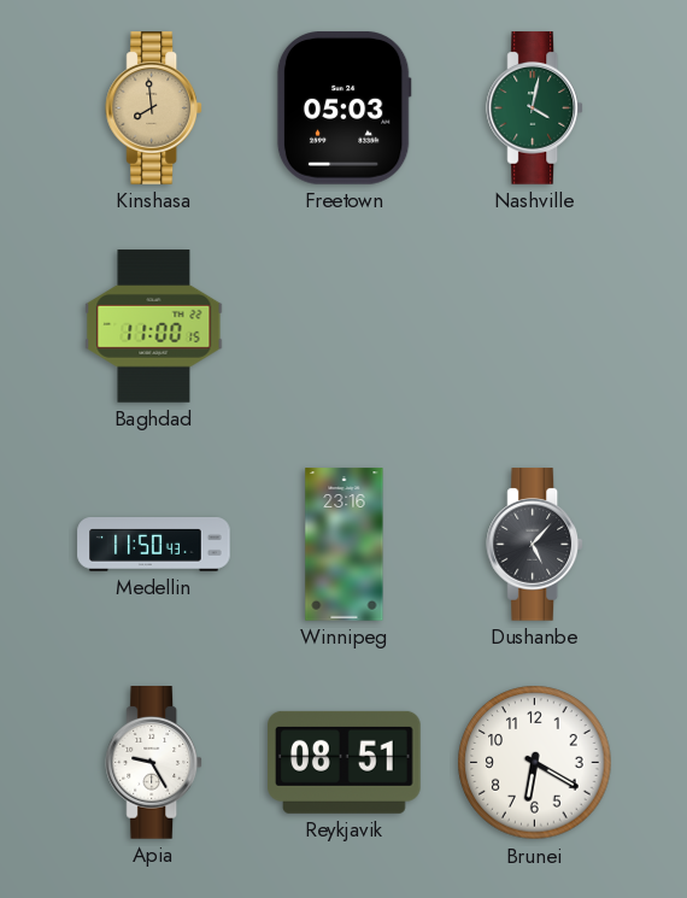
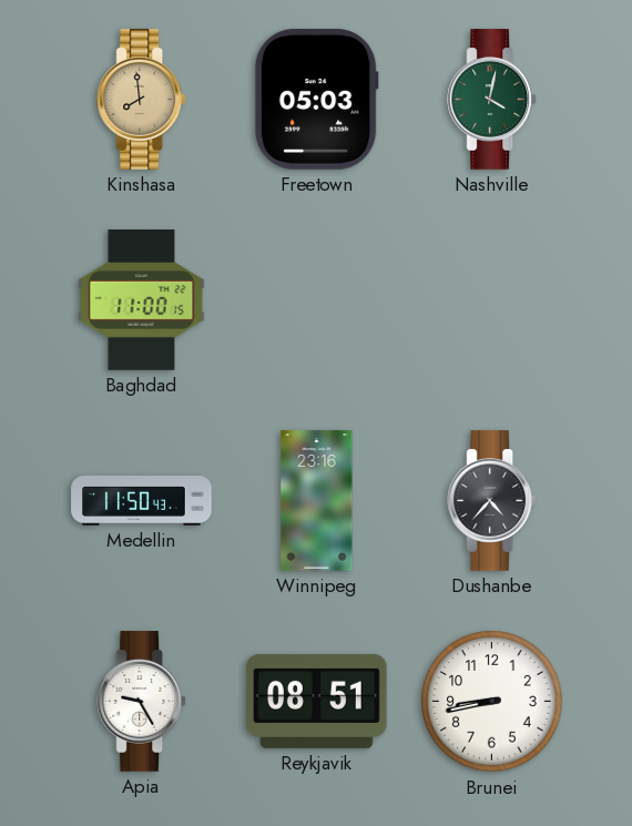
Dushanbe: 5:07 -> 4:37 (492, 501)
Brunei: 6:20 -> 8:43 (492, 702)
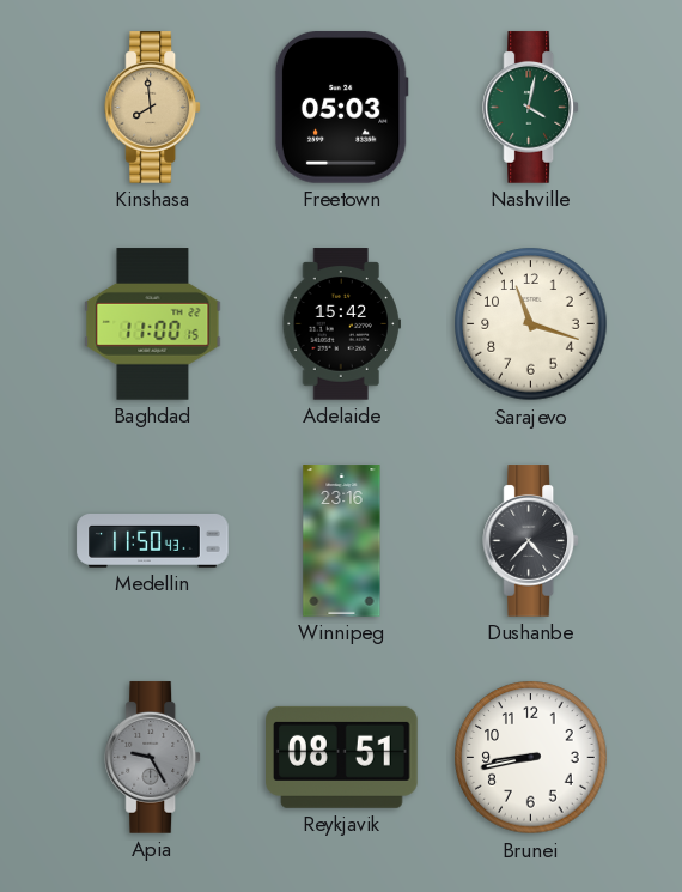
Adelaide: none -> 15:42 (341, 324)
Sarajevo: none -> 11:18 (531, 324)
Apia dial: white -> grey (153, 758)
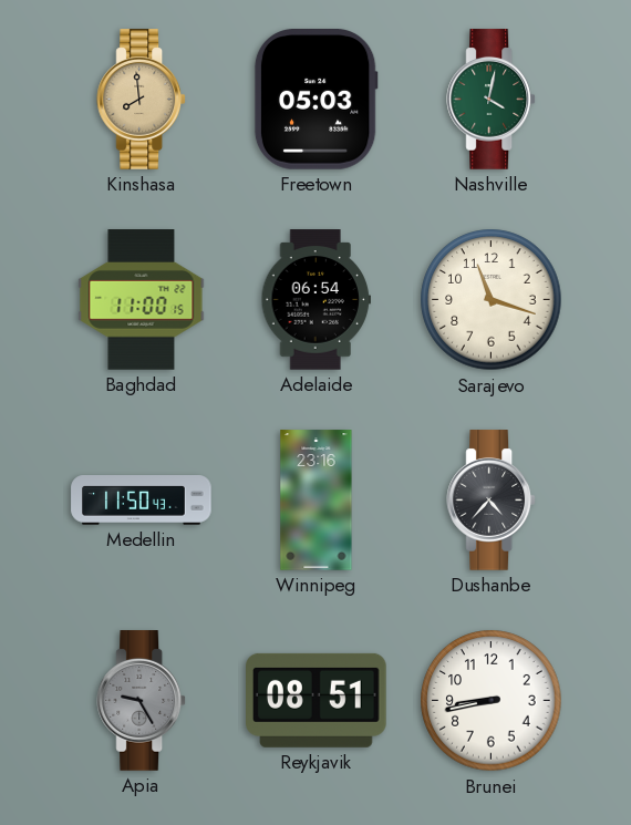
Adelaide: 15:42 -> 06:54 (316, 300)
